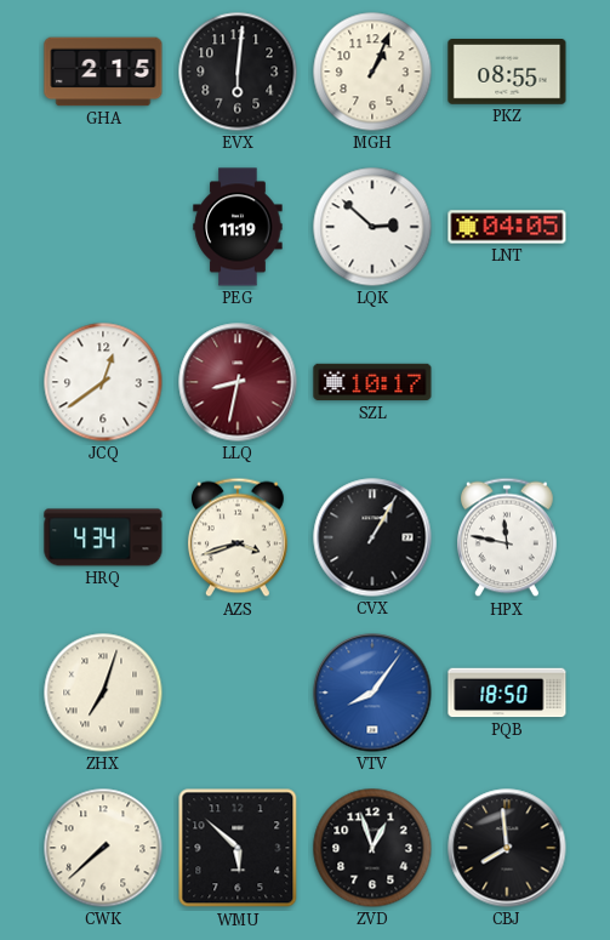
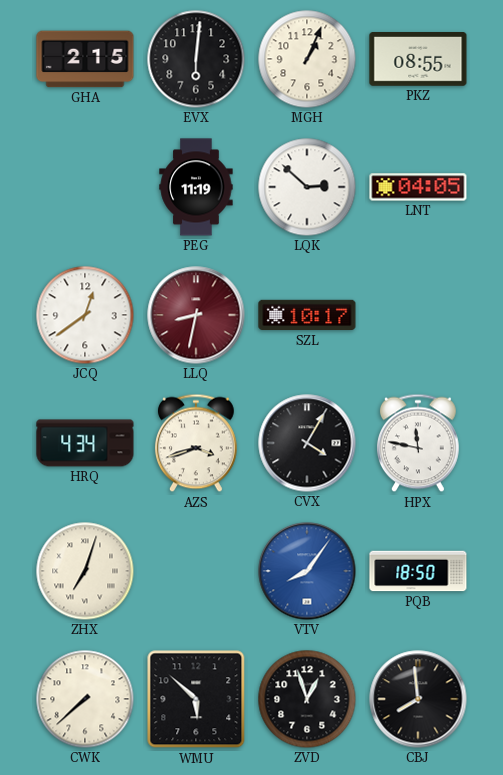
CVX: 1:05 -> 4:05 (307, 443)
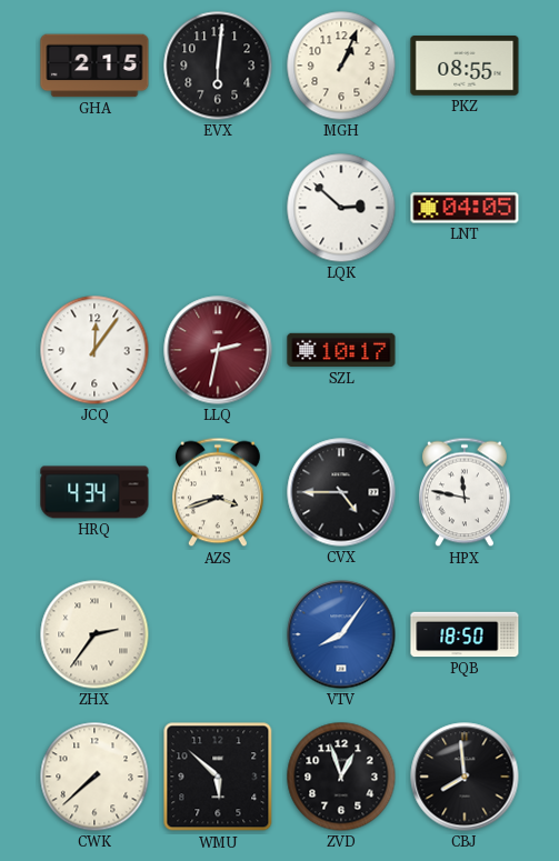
PEG: 11:19 -> none (196, 187)
JCQ: 12:39 -> 12:06 (94, 350)
LLQ: 8:32 -> 2:32 (218, 350)
CVX: 4:05 -> 4:45 (341, 492)
ZHX: 7:03 -> 2:36 (94, 634)
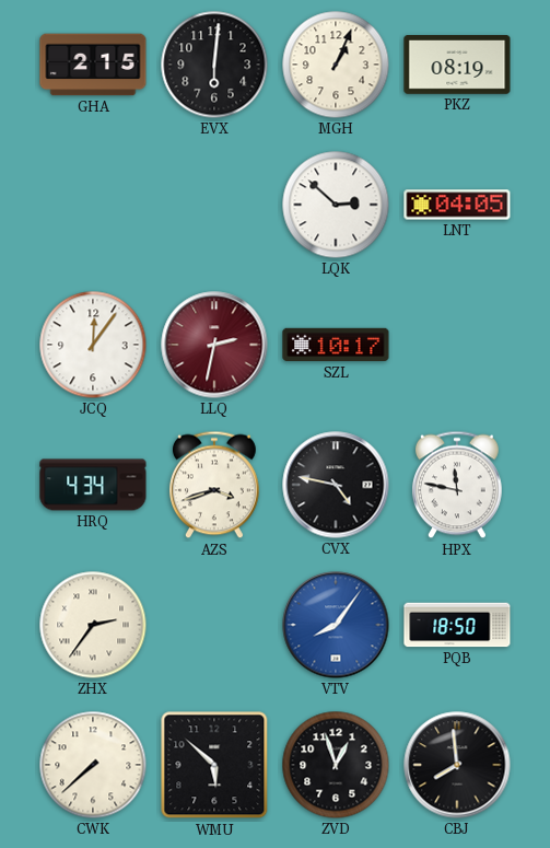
PKZ: 08:55 -> 08:19 (457, 66)
CVX: 4:45 -> 4:47 (336, 485)
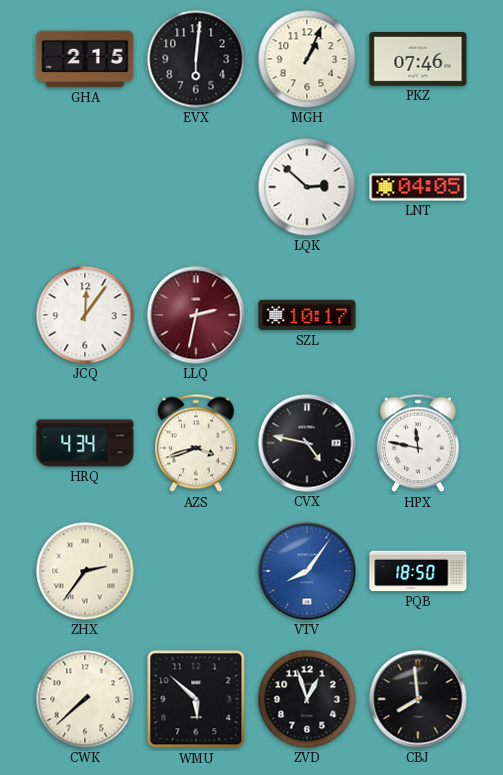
PKZ: 08:19 -> 07:46 (418, 60)
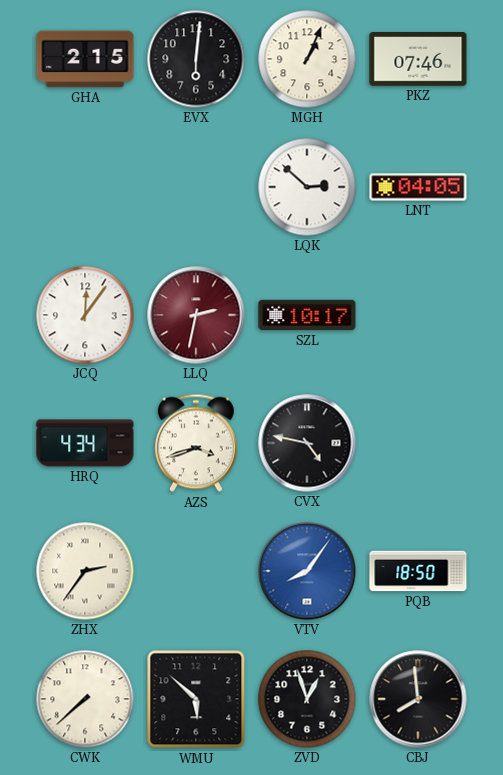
HPX: 11:47 -> none (418, 443)
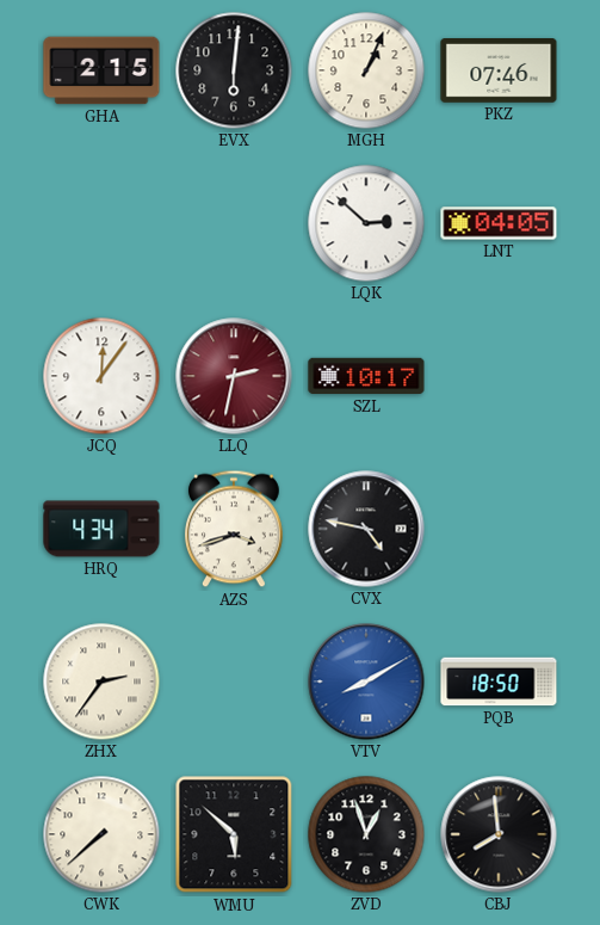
VTV: 8:06 -> 8:10 (366, 682)
